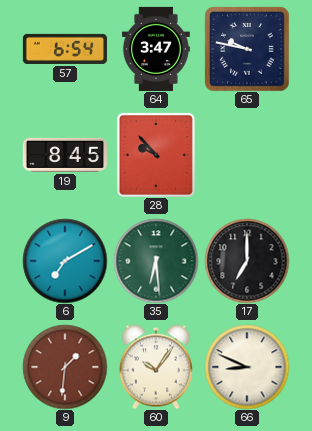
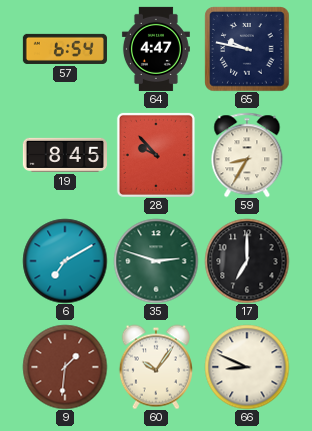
64: 3:47 -> 4:47 (156, 49)
59: none -> 8:35 (247, 155)
35: 6:29 -> 2:48 (156, 261)
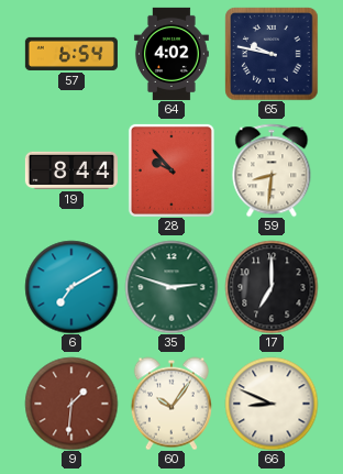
64: 4:47 -> 4:02 (171, 54)
19: 8:45 -> 8:44 (71, 170)
59: 8:35 -> 8:31 (272, 170)
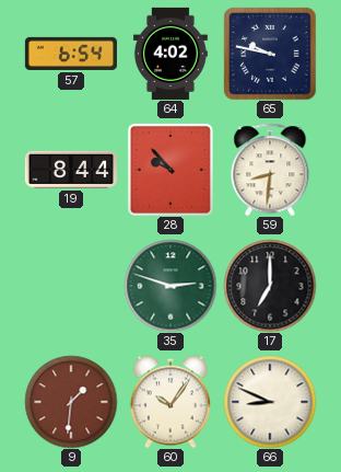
6: 7:10 -> none (71, 287)
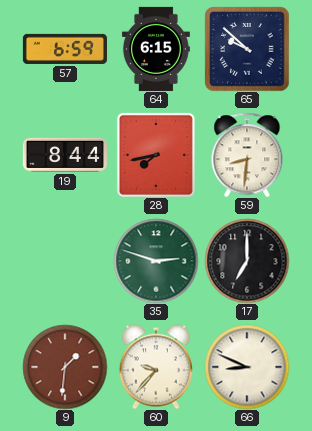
57: 6:54 -> 6:59 (65, 49)
64: 4:02 -> 6:15 (156, 49)
65: 9:47 -> 9:52 (247, 49)
28: 9:53 -> 7:43 (156, 155)
60: 10:06 -> 9:37 (156, 367)
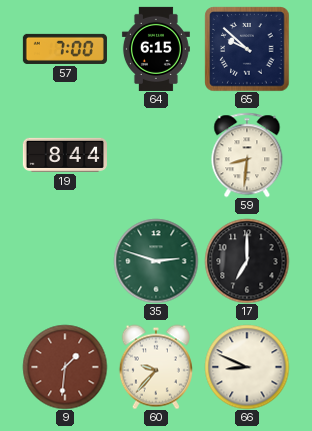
57: 6:59 -> 7:00 (65, 49)
28: 7:43 -> none (156, 155)
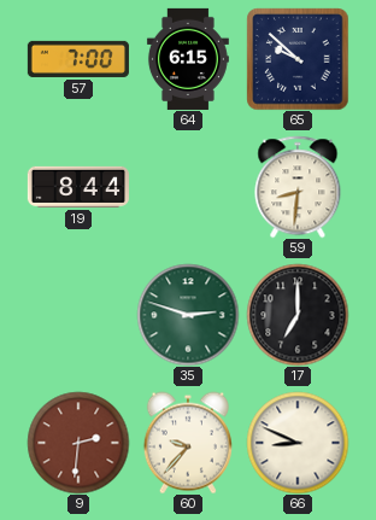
9: 1:31 -> 2:31 (78, 443)
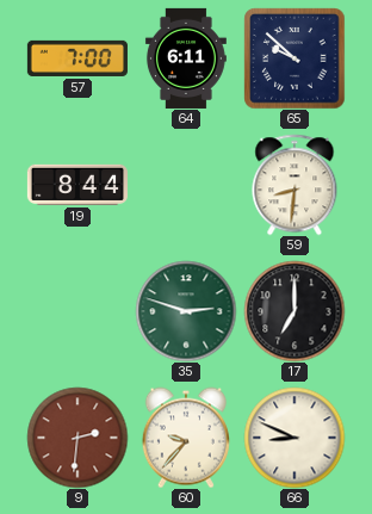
64: 6:15 -> 6:11 (186, 58)
